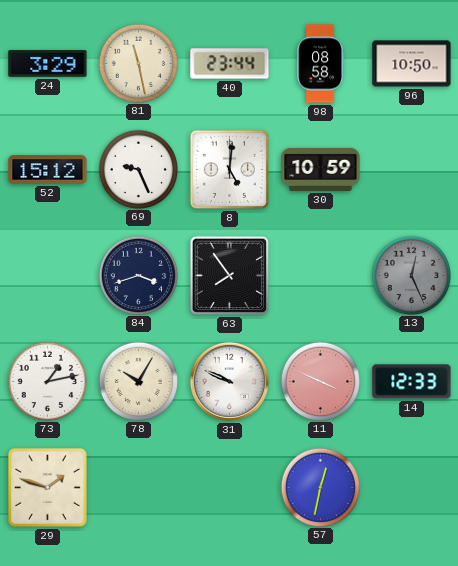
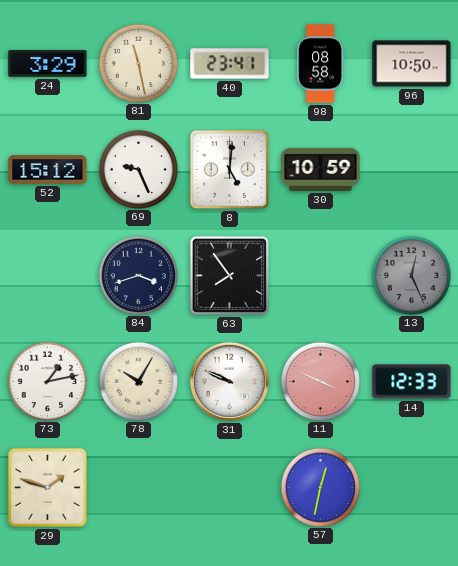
40: 23:44 -> 23:41 (230, 64)
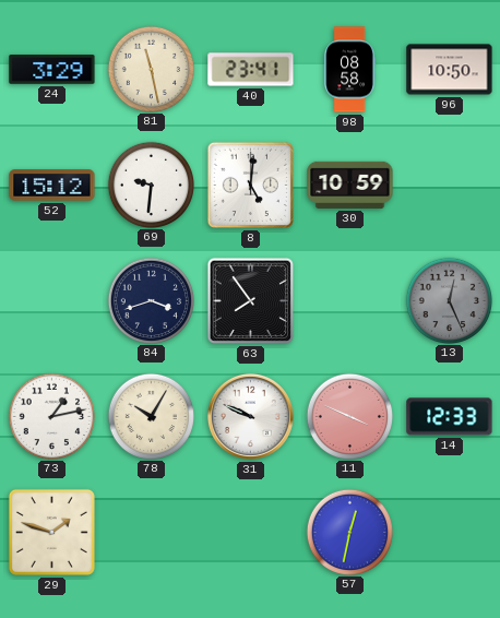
69: 9:26 -> 9:31 (151, 185)
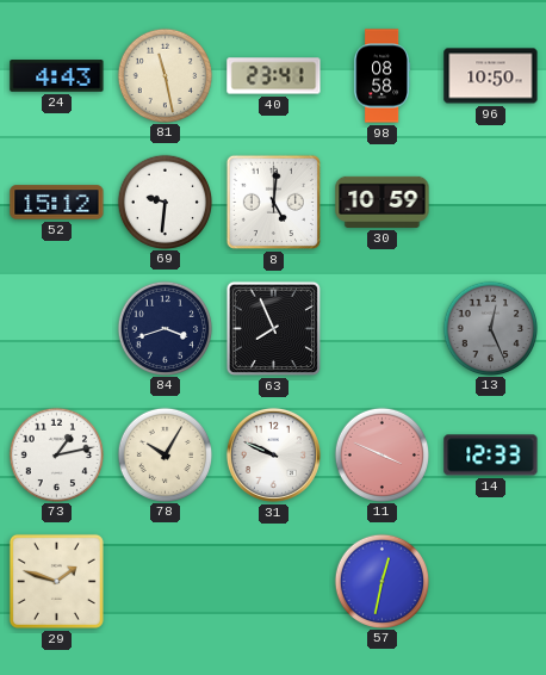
24: 3:29 -> 4:43 (57, 76)
63: 7:54 -> 7:56 (273, 328)
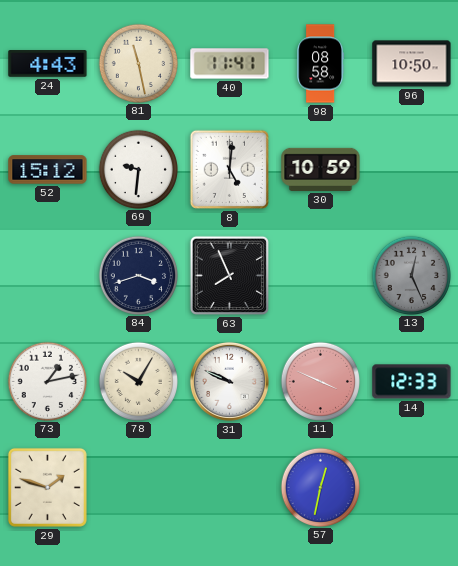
40: 23:41 -> 11:41 (230, 64)
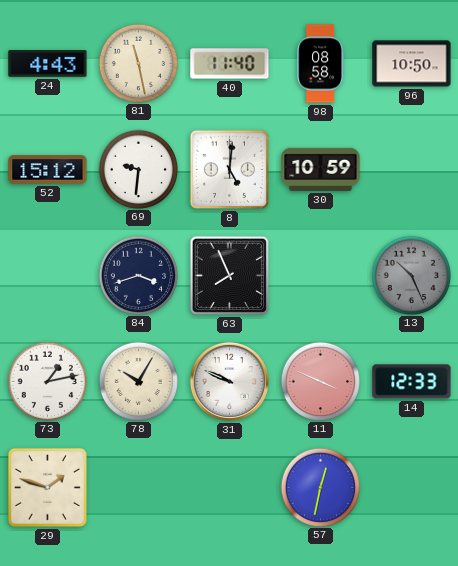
40: 11:41 -> 11:40 (230, 64)
13: 12:26 -> 10:26 (411, 275)
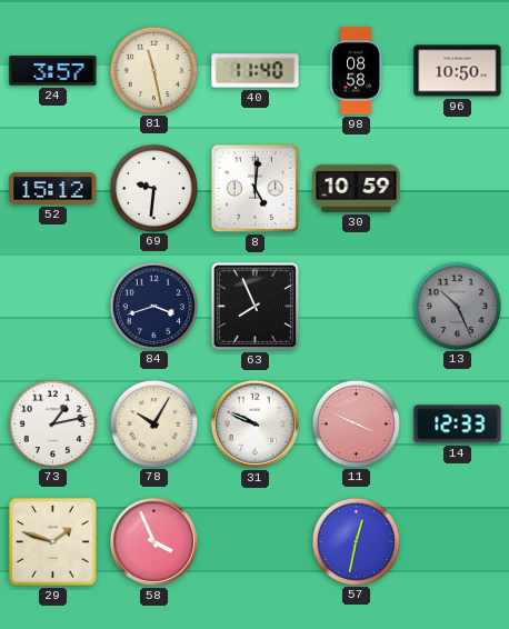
24: 4:43 -> 3:57 (53, 71)
58: none -> 3:56 (153, 541)
